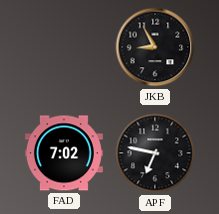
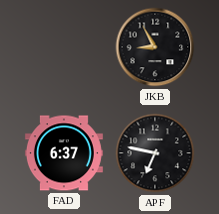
FAD: 7:02 -> 6:37 (64, 153)
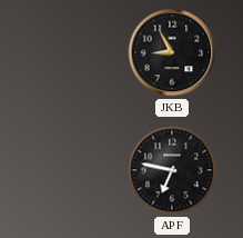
FAD: 6:37 -> none (64, 153)
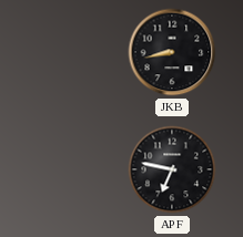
JKB: 8:55 -> 8:43 (172, 52)
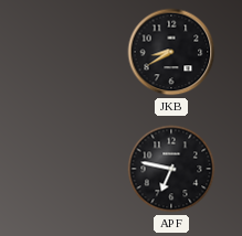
JKB: 8:43 -> 8:40 (171, 52)
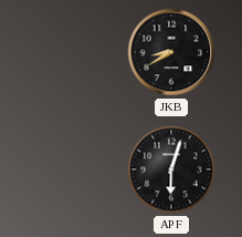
APF: 6:47 -> 6:03 (171, 169)
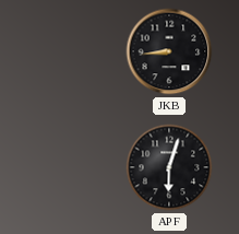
JKB: 8:40 -> 8:44 (169, 51)
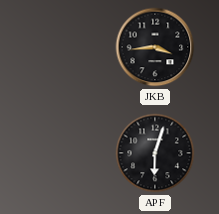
JKB: 8:44 -> 3:44 (155, 47)
